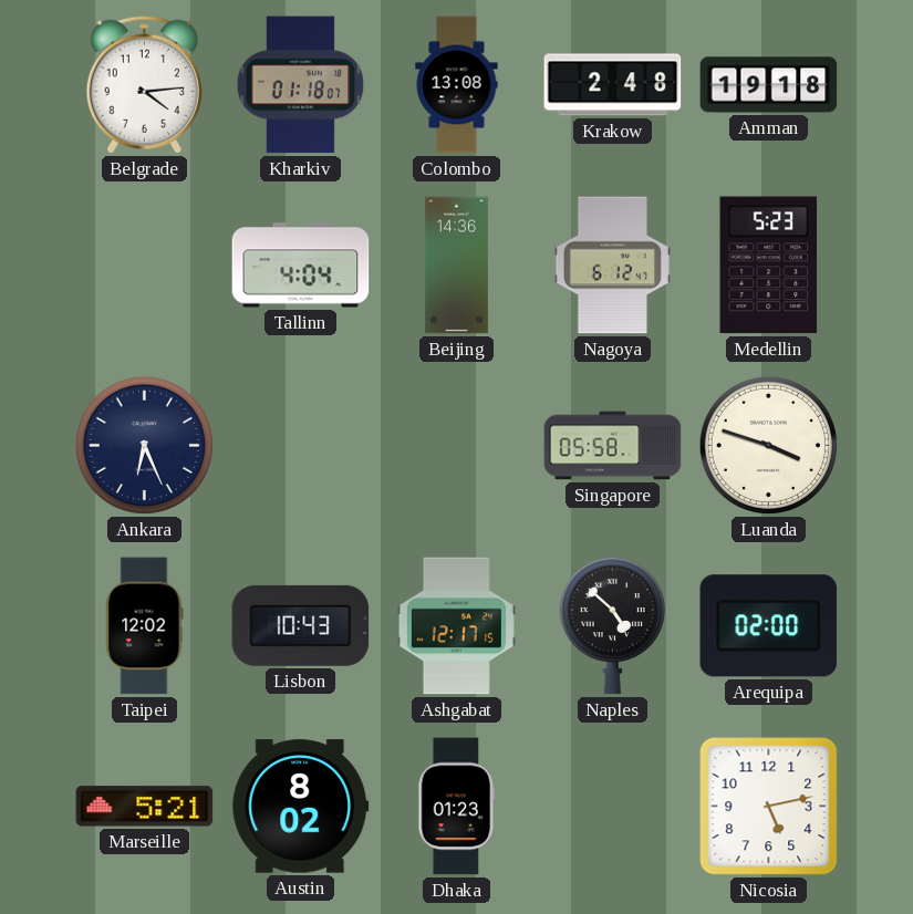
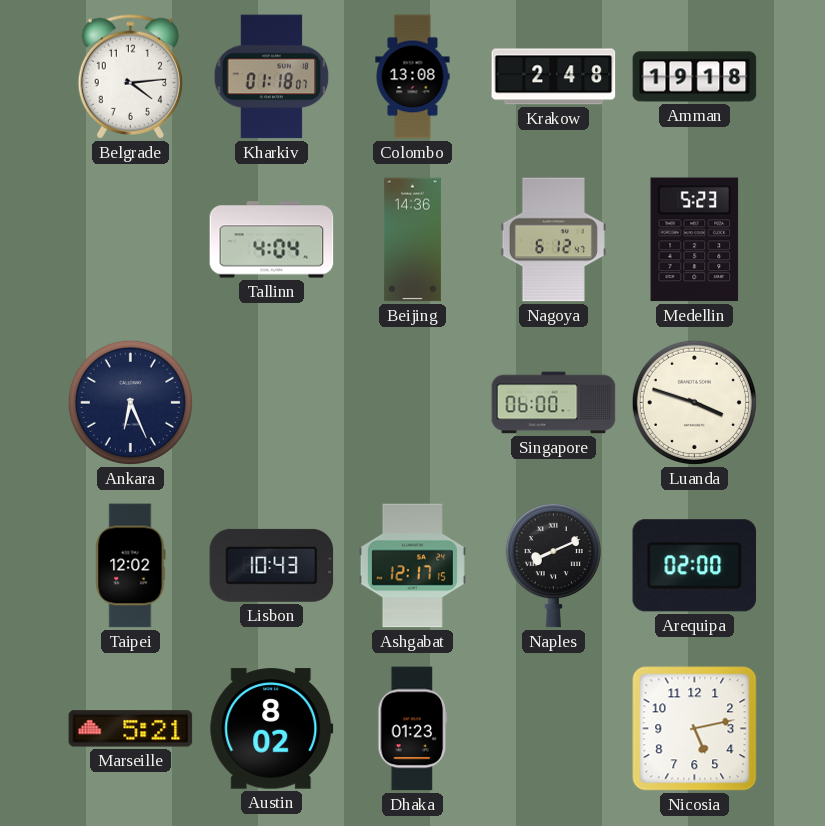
Singapore: 05:58 -> 06:00 (554, 403)
Naples: 4:52 -> 8:11 (553, 565)
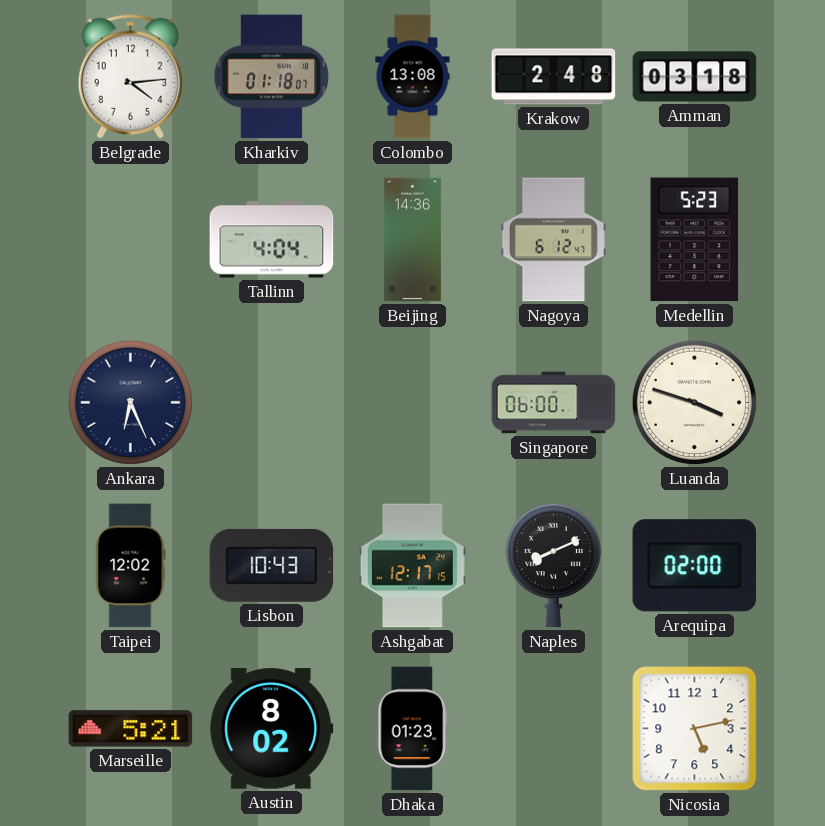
Amman: 19:18 -> 03:18 (695, 77)
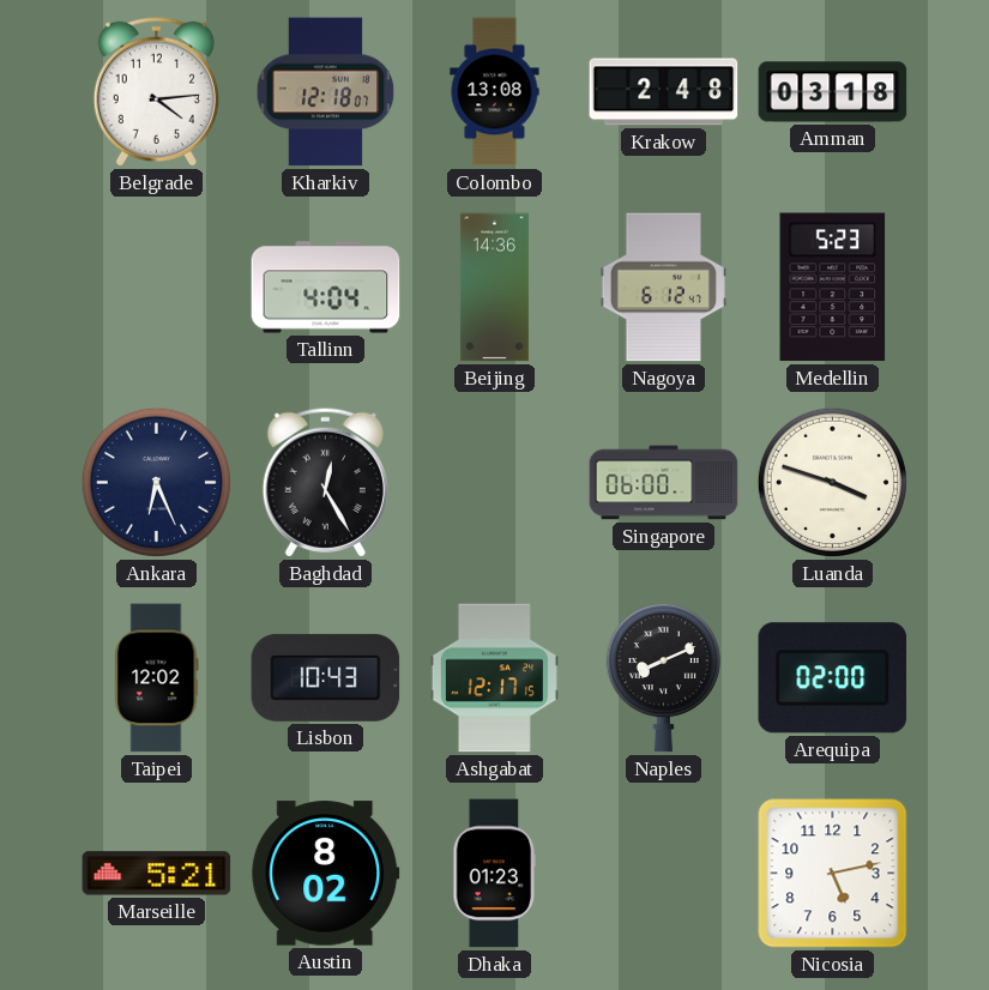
Kharkiv: 01:18 -> 12:18 (326, 92)
Baghdad: none -> 12:25 (325, 482)
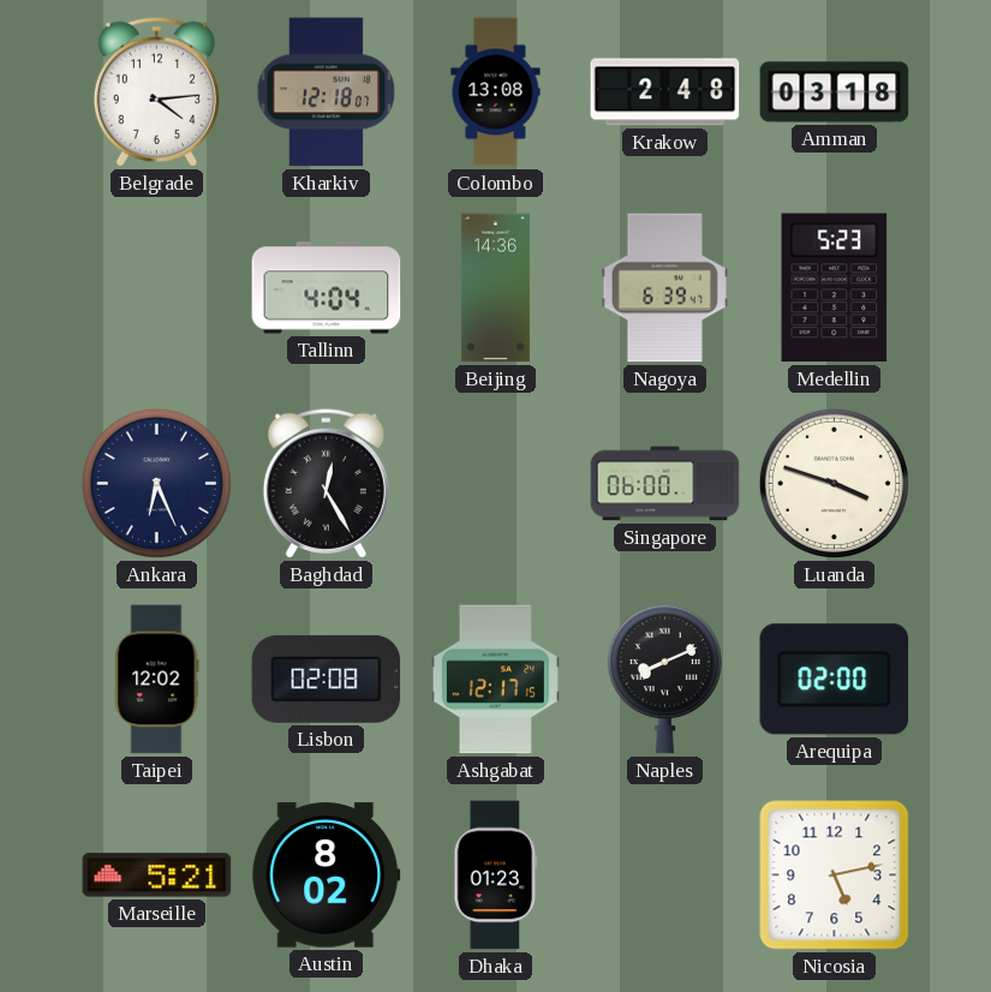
Nagoya: 6:12 -> 6:39 (664, 288)
Lisbon: 10:43 -> 02:08 (327, 679)
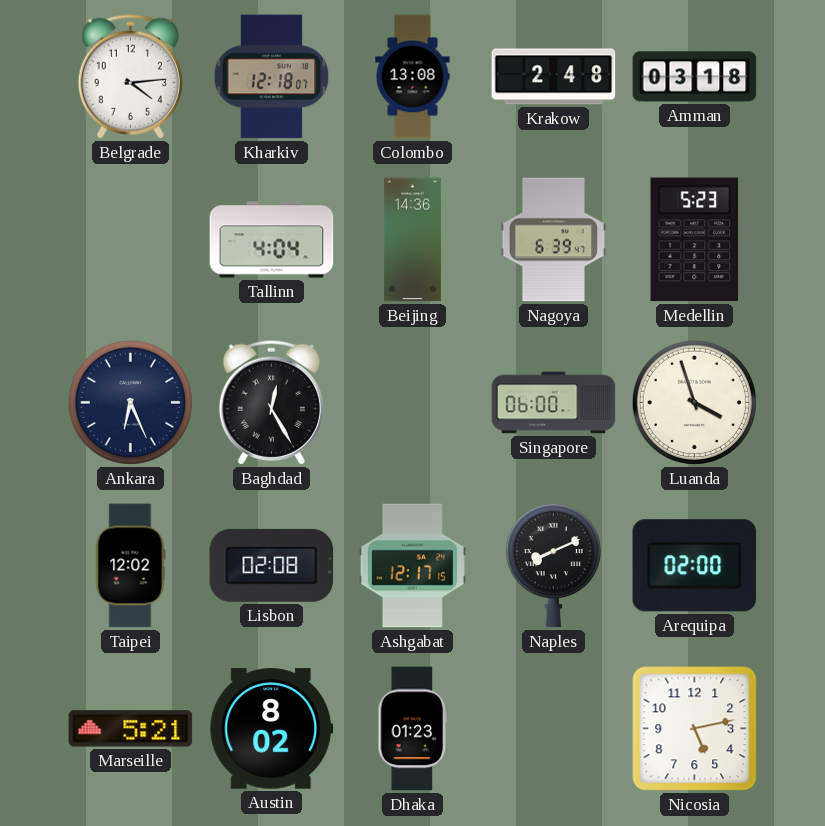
Luanda: 3:48 -> 3:57 (694, 402)
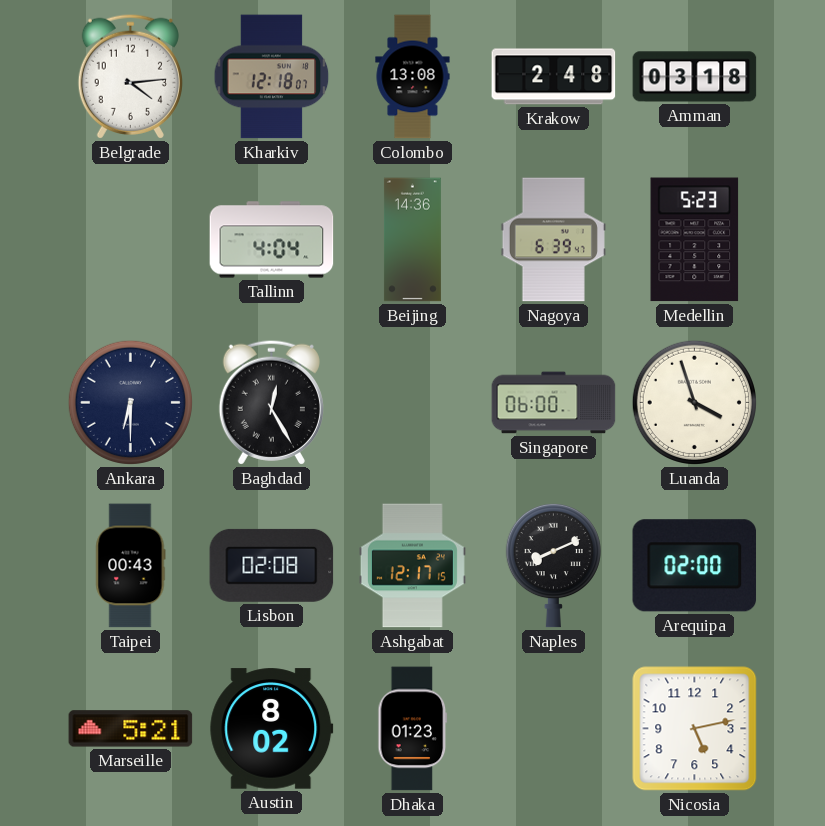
Ankara: 6:26 -> 6:30 (130, 402)
Taipei: 12:02 -> 00:43 (131, 566)
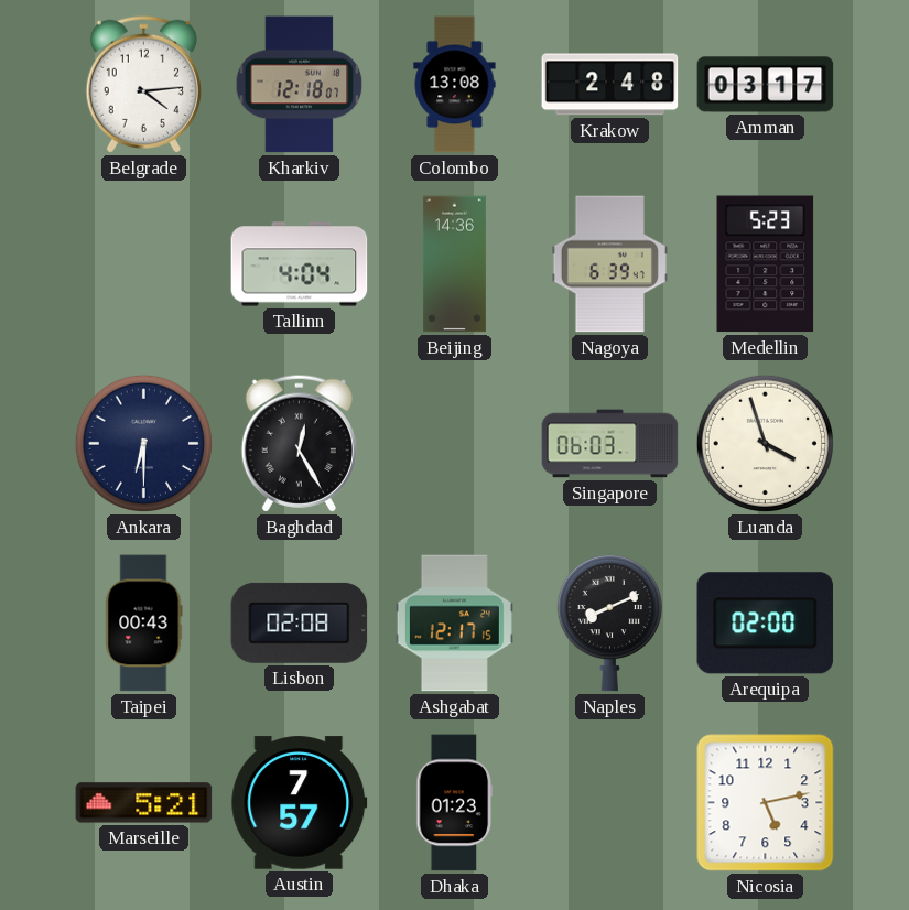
Amman: 03:18 -> 03:17 (766, 85)
Singapore: 06:00 -> 06:03 (610, 444)
Austin: 8:02 -> 7:57 (300, 803)
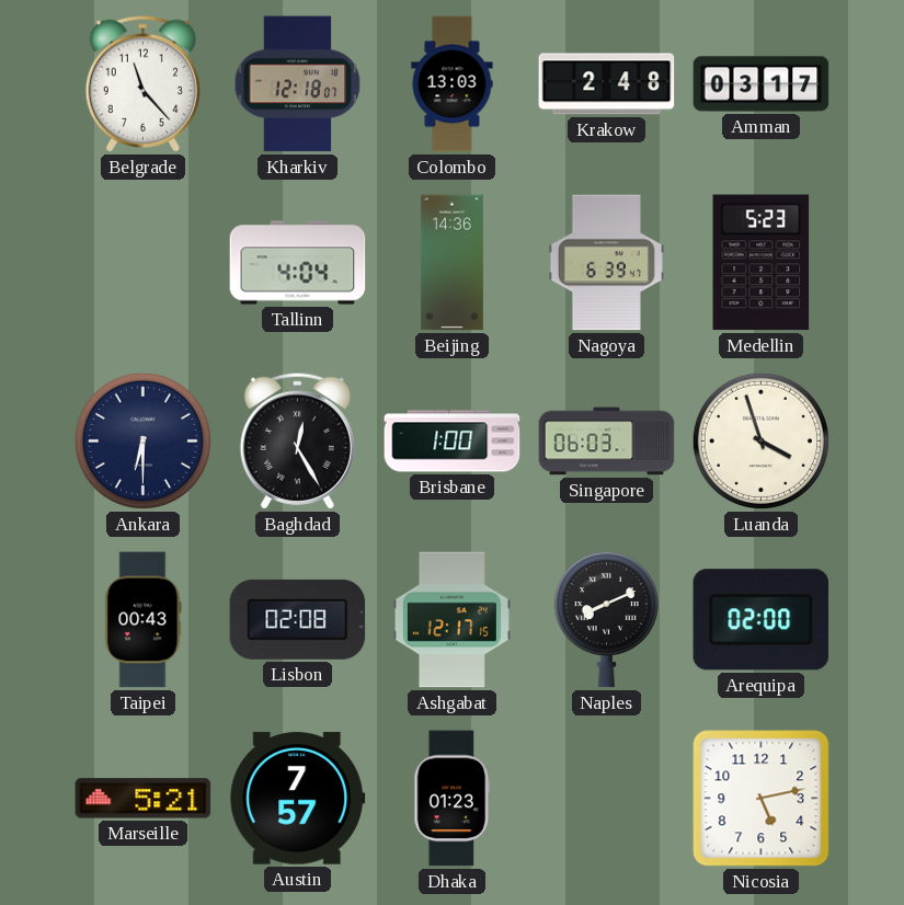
Belgrade: 4:14 -> 11:23 (142, 83)
Colombo: 13:08 -> 13:03 (453, 84)
Brisbane: none -> 1:00 (453, 442)
